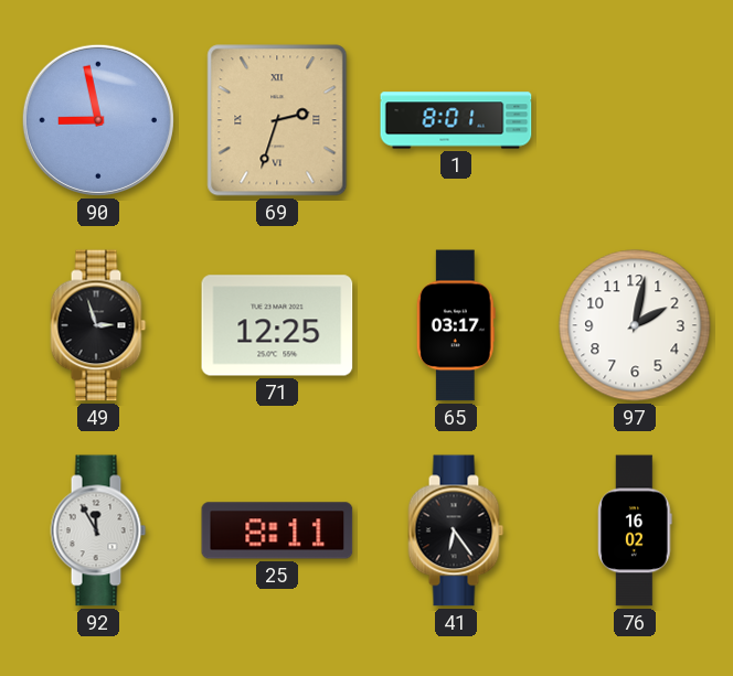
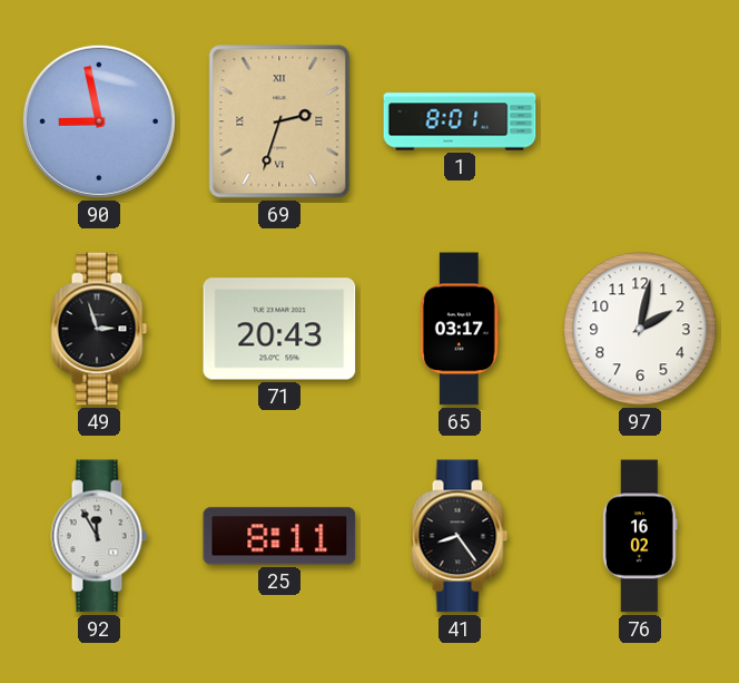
71: 12:25 -> 20:43 (279, 329)
41: 6:24 -> 8:24 (460, 536)
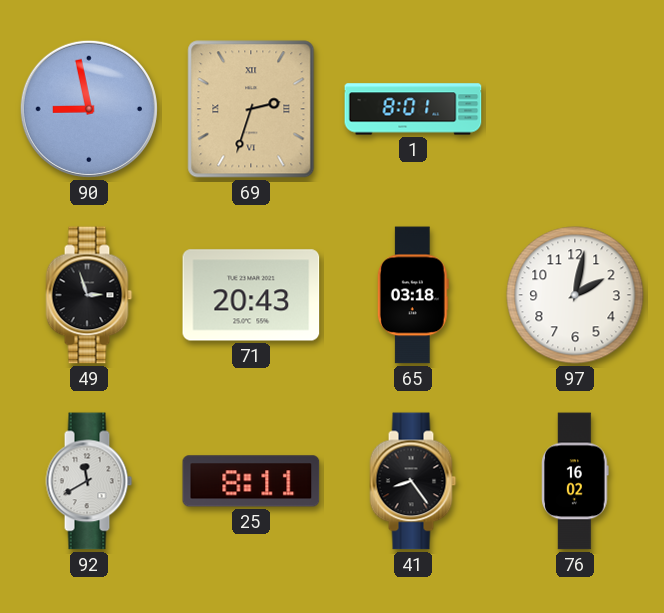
65: 03:17 -> 03:18 (413, 295)
92: 11:55 -> 11:40 (89, 481)
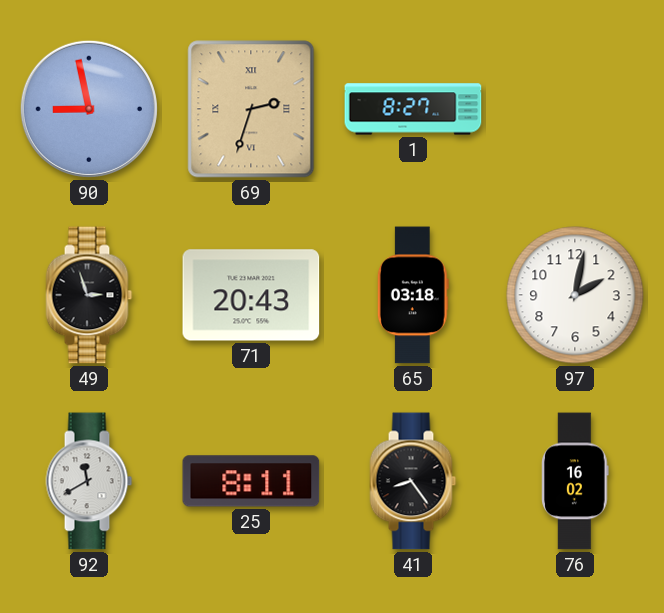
1: 8:01 -> 8:27 (413, 109)
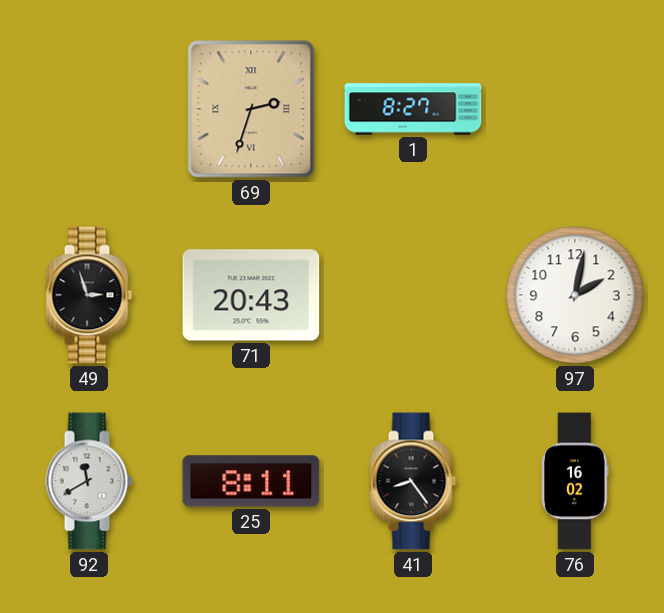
90: 8:58 -> none (89, 109)
65: 03:18 -> none (413, 295)
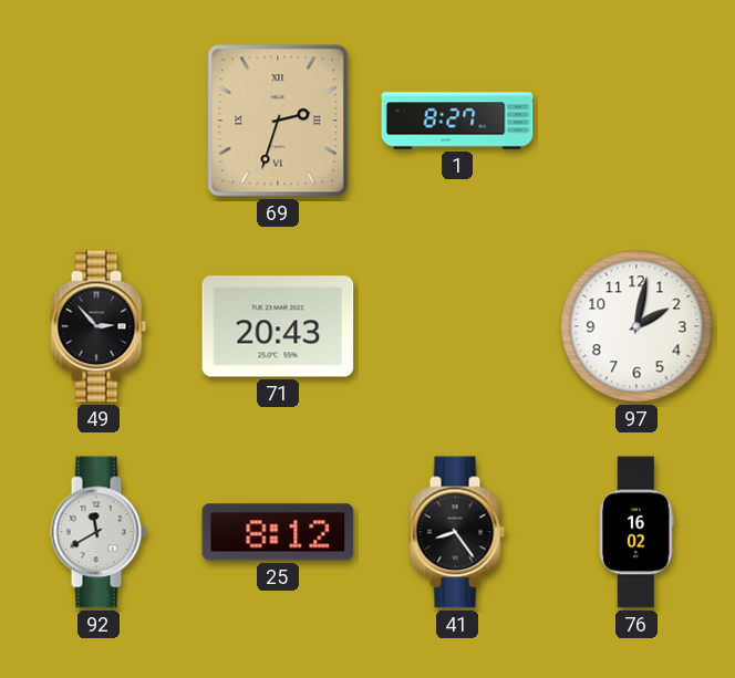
49: 2:57 -> 2:53 (99, 326)
25: 8:11 -> 8:12 (278, 532)
